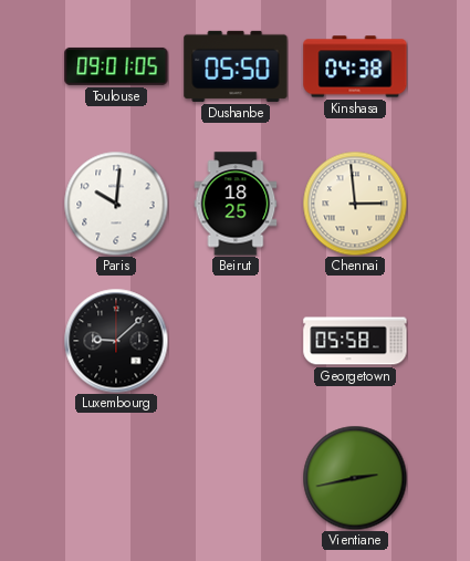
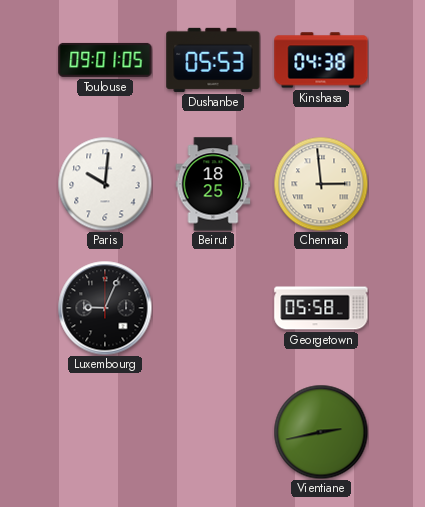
Dushanbe: 05:50 -> 05:53 (213, 60)
Luxembourg: 9:08 -> 9:04 (105, 308)
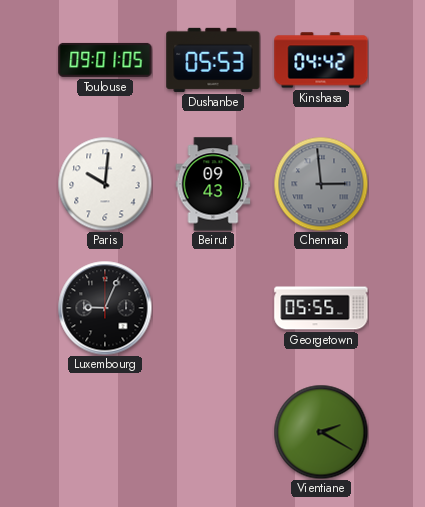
Kinshasa: 04:38 -> 04:42 (321, 60)
Beirut: 18:25 -> 09:43 (213, 184)
Chennai dial: cream -> grey (321, 184)
Georgetown: 05:58 -> 05:55 (321, 308)
Vientiane: 2:43 -> 2:20 (321, 432)
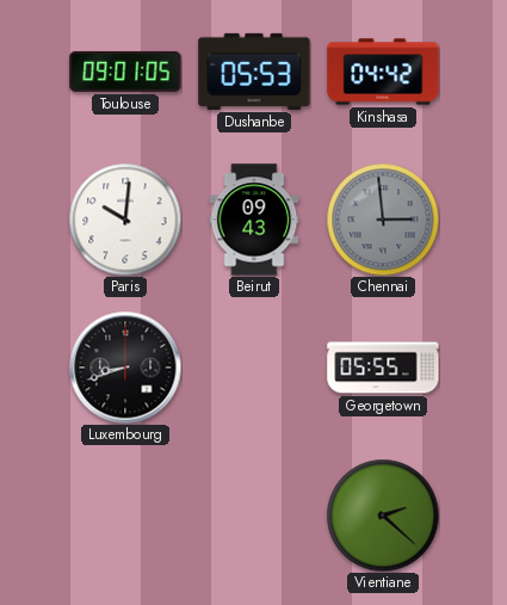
Luxembourg: 9:04 -> 8:42 (125, 368)
Vientiane: 2:20 -> 2:22 (383, 516)
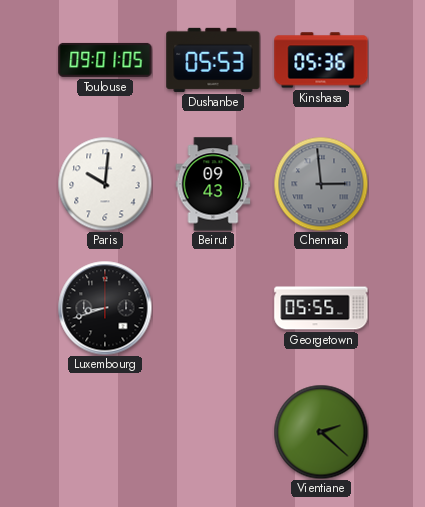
Kinshasa: 04:42 -> 05:36 (321, 60)
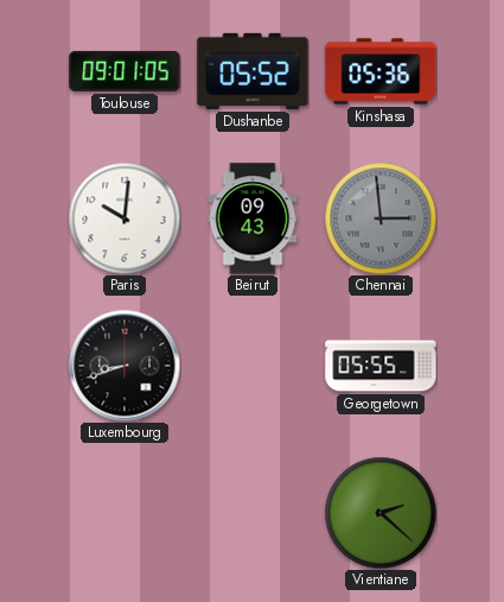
Dushanbe: 05:53 -> 05:52 (253, 71)
